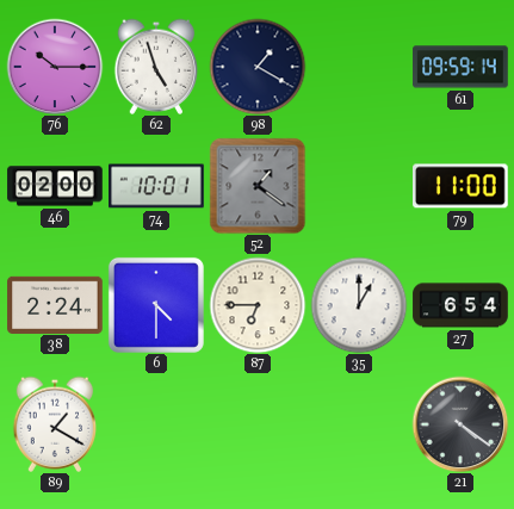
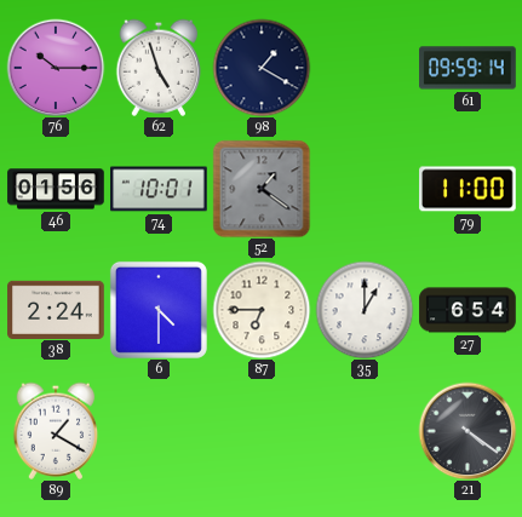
46: 02:00 -> 01:56 (56, 189)
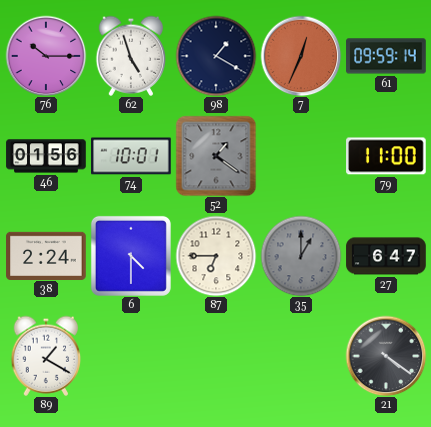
7: none -> 12:34 (301, 56)
35 dial: white -> grey (301, 256)
27: 6:54 -> 6:47 (386, 256)
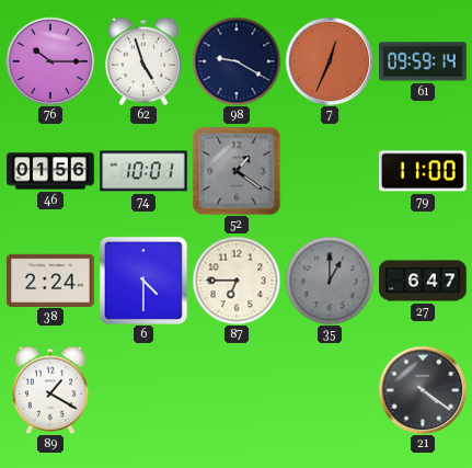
98: 1:20 -> 9:20 (237, 61)
